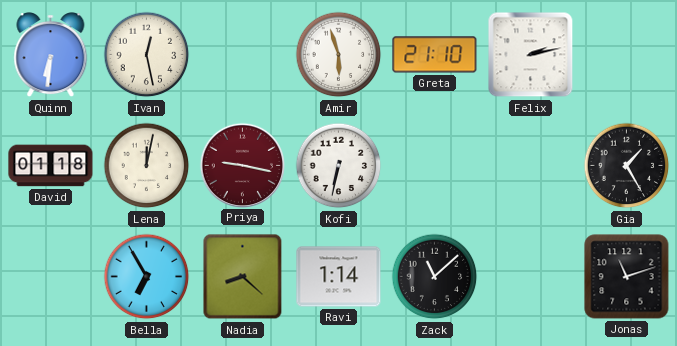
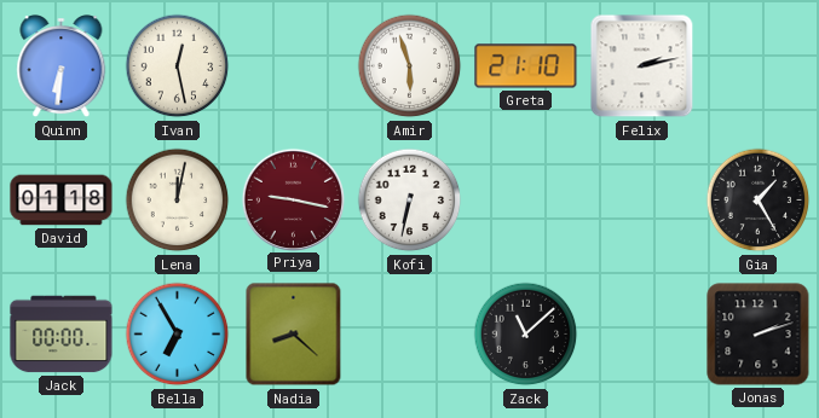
Jack: none -> 00:00 (62, 335)
Ravi: 1:14 -> none (339, 277)
Jonas: 11:12 -> 2:12 (759, 335)
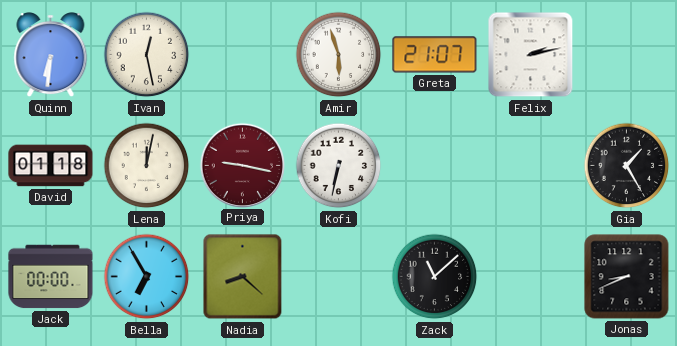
Greta: 21:10 -> 21:07 (435, 55)
Jonas: 2:12 -> 8:41 (627, 277)
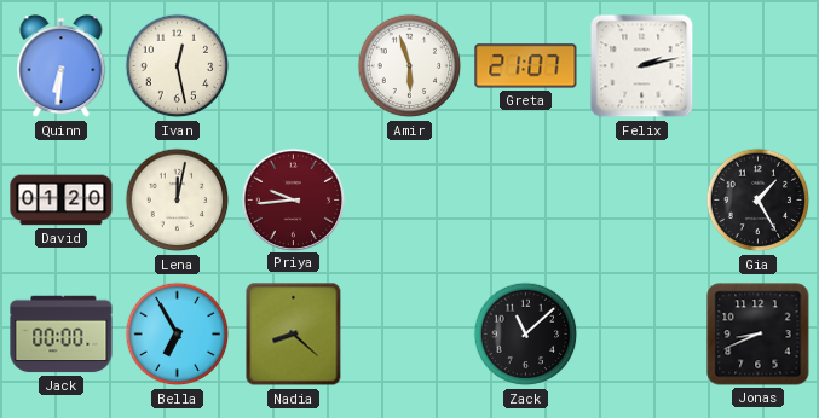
David: 01:18 -> 01:20 (62, 201)
Priya: 9:17 -> 9:44 (293, 199)
Kofi: 6:32 -> none (339, 166)
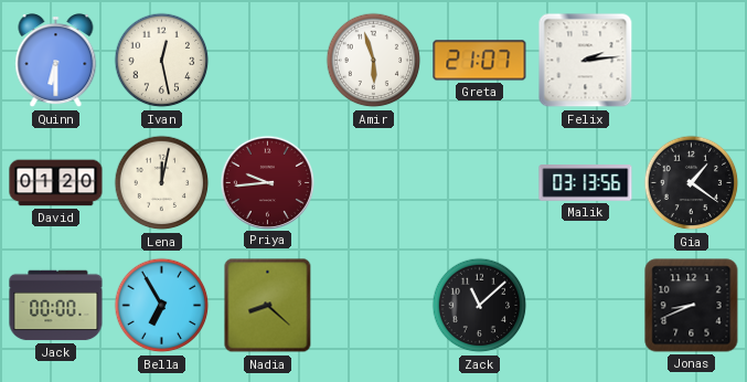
Quinn: 6:31 -> 6:30 (56, 61)
Felix: 2:13 -> 2:14 (586, 61)
Malik: none -> 03:13 (586, 183)
Gia: 1:25 -> 1:21 (692, 183)
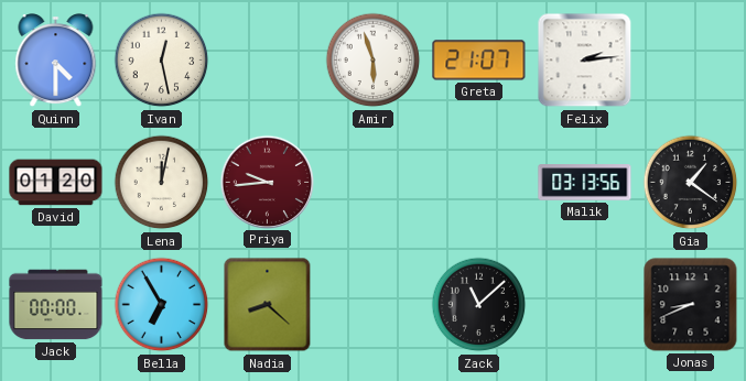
Quinn: 6:30 -> 4:30 (56, 61)
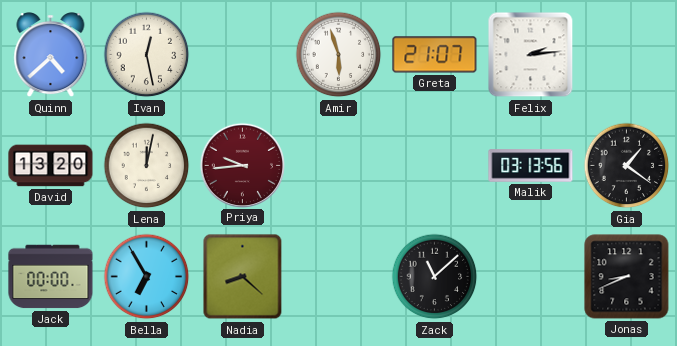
Quinn: 4:30 -> 4:38 (51, 55)
David: 01:20 -> 13:20 (51, 166)
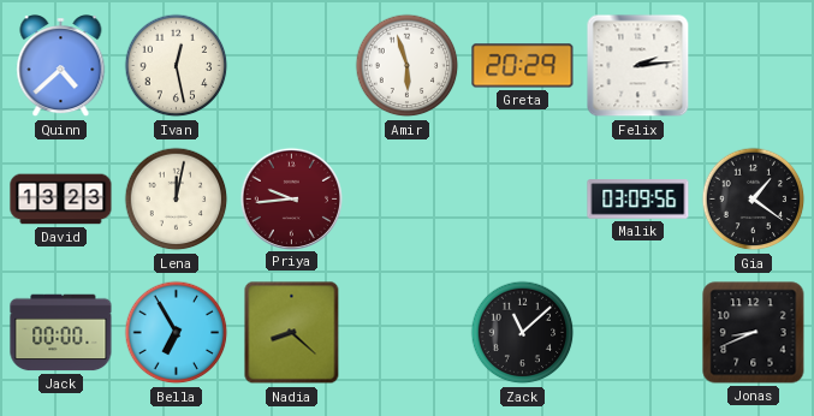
Greta: 21:07 -> 20:29 (523, 66)
David: 13:20 -> 13:23 (61, 200)
Malik: 03:13 -> 03:09 (638, 200)
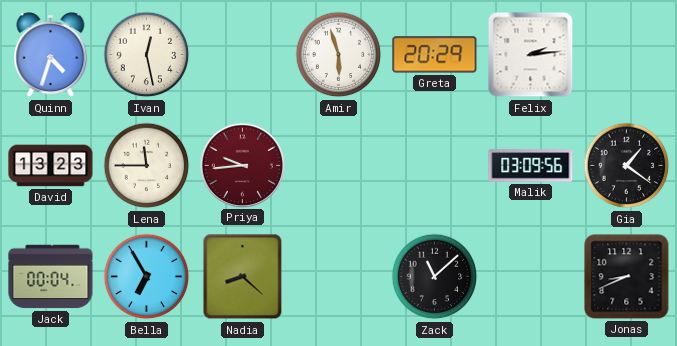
Quinn: 4:38 -> 4:33 (51, 55)
Lena: 12:02 -> 11:45 (147, 166)
Jack: 00:00 -> 00:04 (51, 277)
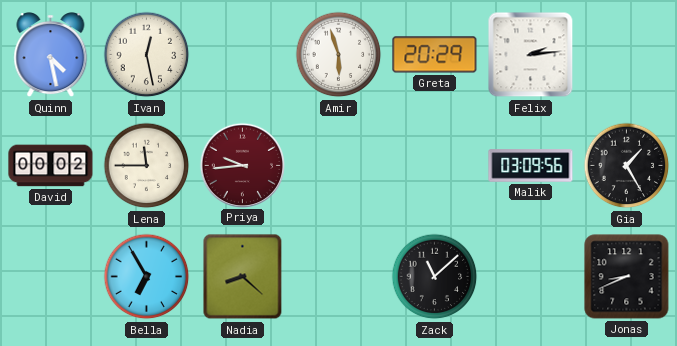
Quinn: 4:33 -> 4:28 (51, 55)
David: 13:23 -> 00:02 (51, 166)
Gia: 1:21 -> 1:25 (627, 166)
Jack: 00:04 -> none (51, 277)
